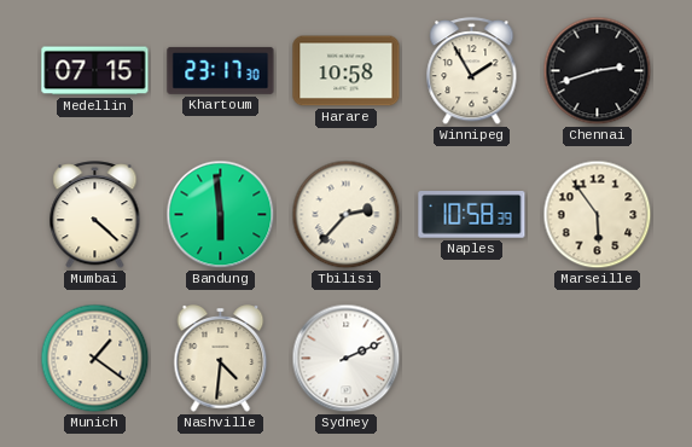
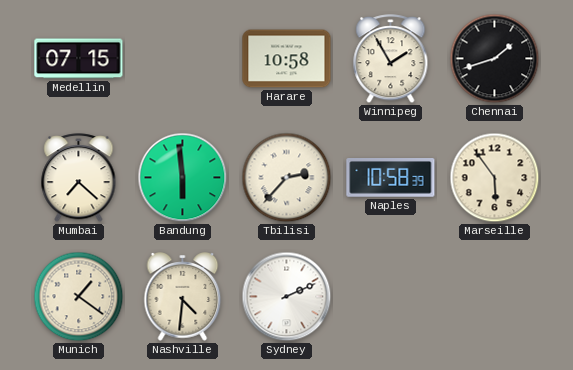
Khartoum: 23:17 -> none (221, 70)
Chennai: 2:42 -> 1:42 (495, 59)
Mumbai: 4:22 -> 7:22 (79, 178)
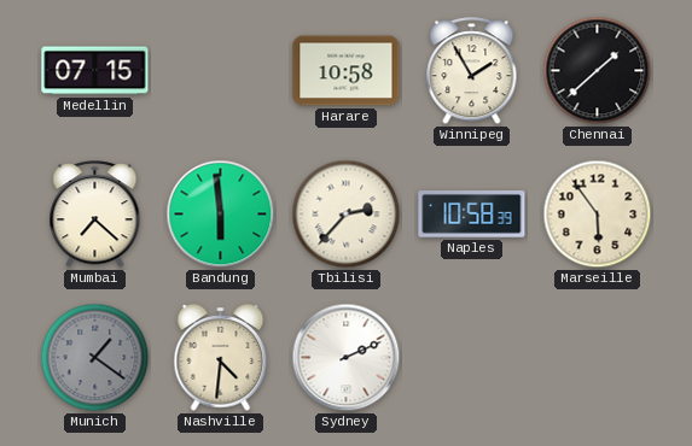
Chennai: 1:42 -> 1:38 (598, 71)
Munich dial: cream -> grey (95, 358)
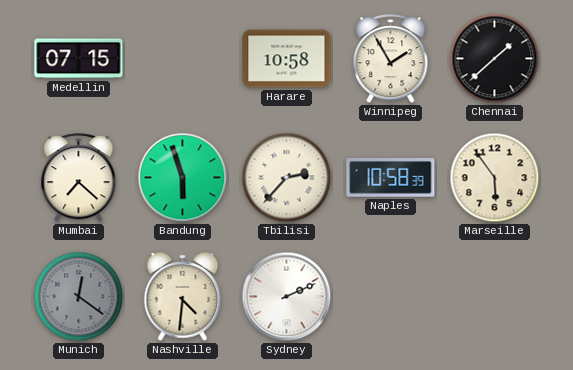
Bandung: 5:59 -> 5:57 (183, 178)
Munich: 1:21 -> 12:21 (79, 297)
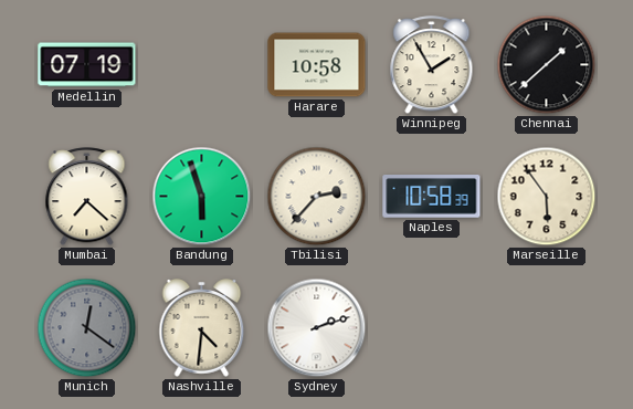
Medellin: 07:15 -> 07:19 (87, 65)
Sydney: 2:11 -> 2:12 (317, 328)
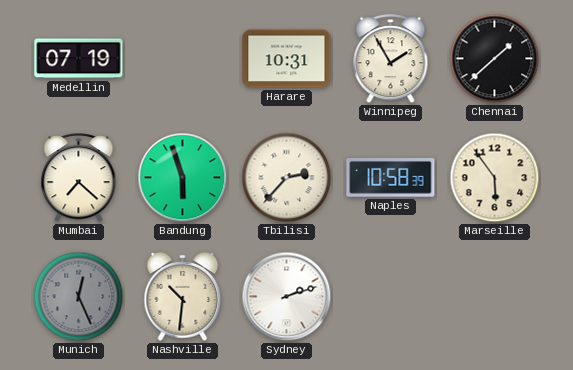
Harare: 10:58 -> 10:31 (287, 59)
Munich: 12:21 -> 12:26 (79, 297)
Nashville: 4:31 -> 10:31 (183, 297)
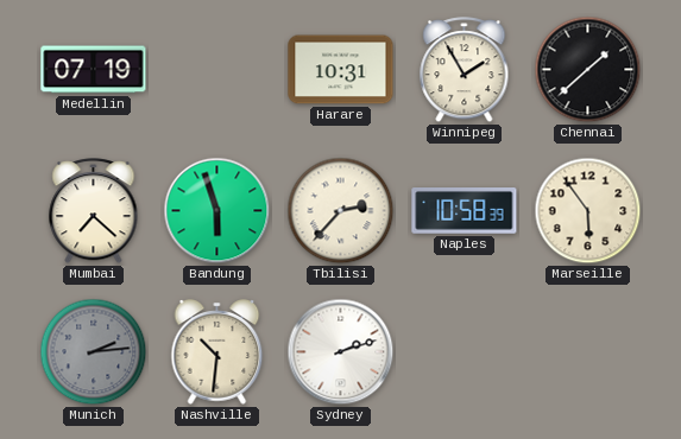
Munich: 12:26 -> 2:14 (94, 352)
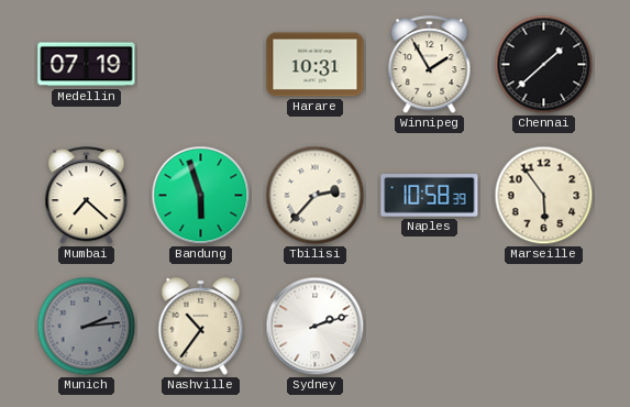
Nashville: 10:31 -> 10:36 (201, 327)
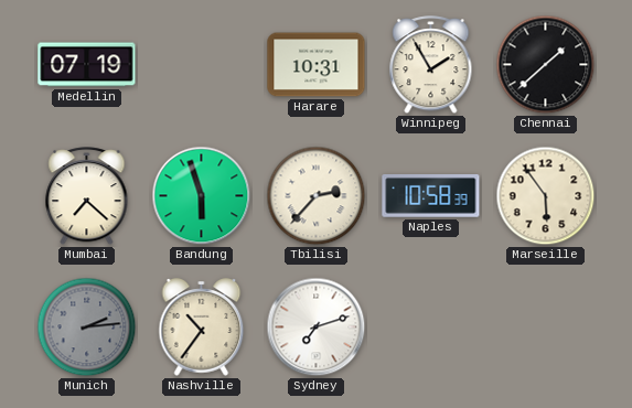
Sydney: 2:12 -> 7:12 (317, 328)
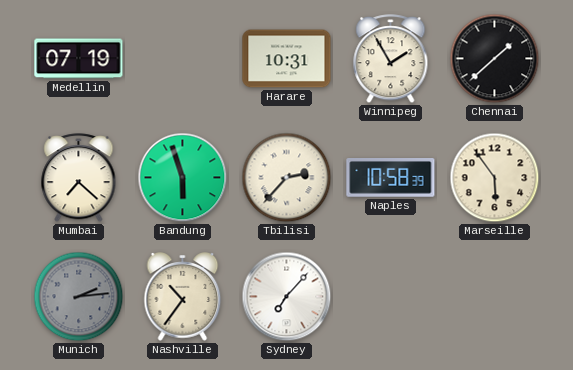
Sydney: 7:12 -> 7:07 (287, 297)
